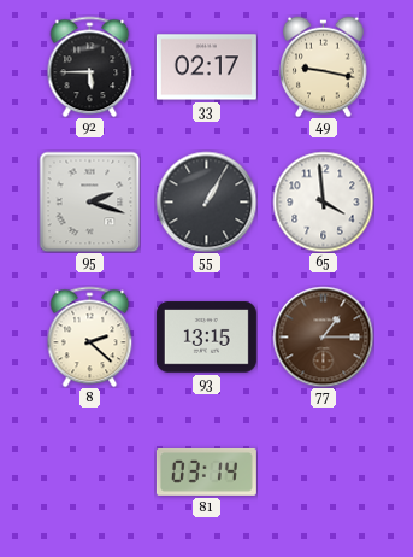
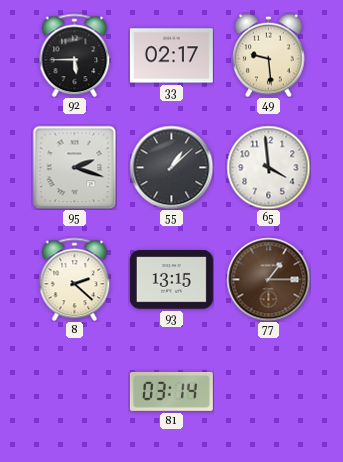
49: 9:17 -> 9:29 (269, 55)
55: 1:05 -> 1:08 (171, 167)
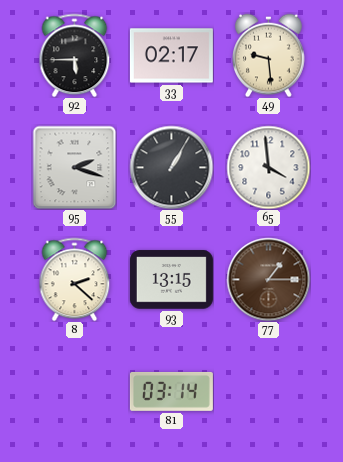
55: 1:08 -> 1:05 (171, 167)
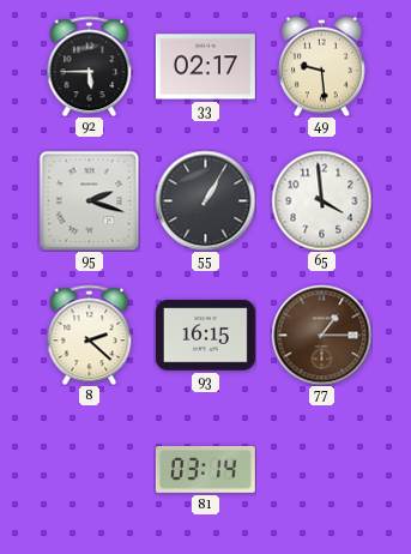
93: 13:15 -> 16:15 (205, 336)
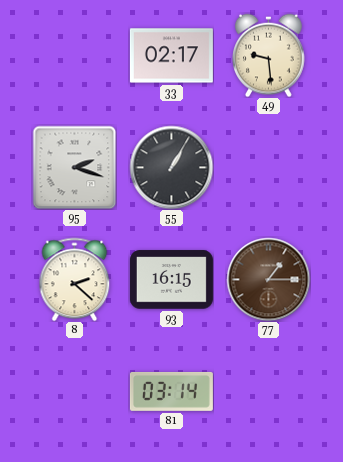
92: 5:45 -> none (90, 66)
65: 3:59 -> none (321, 200)
